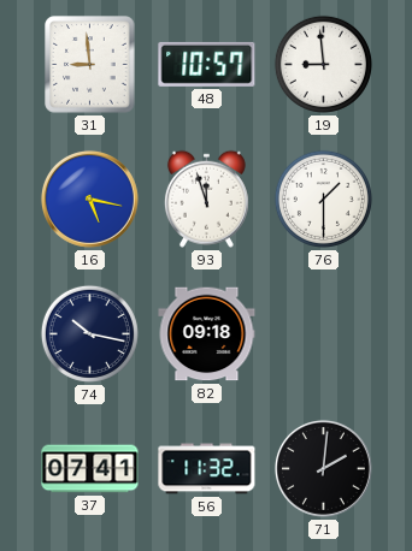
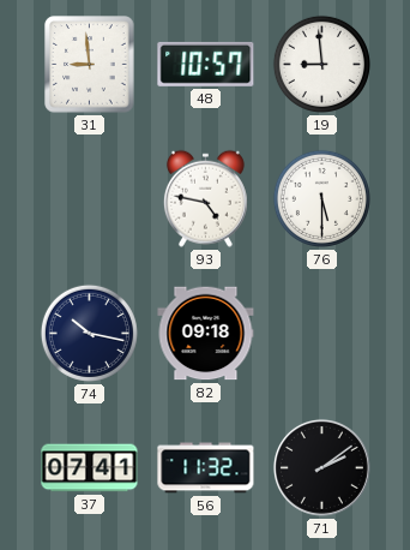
16: 5:17 -> none (89, 199)
93: 11:57 -> 4:47 (205, 198)
76: 1:30 -> 5:30 (321, 198)
71: 2:01 -> 2:09 (321, 467)
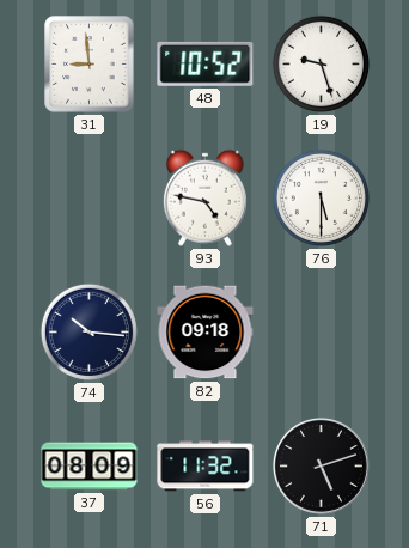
48: 10:57 -> 10:52 (206, 63)
19: 8:59 -> 9:27 (321, 63)
74: 10:17 -> 10:16 (88, 331)
37: 07:41 -> 08:09 (90, 467)
71: 2:09 -> 5:12 (321, 465)
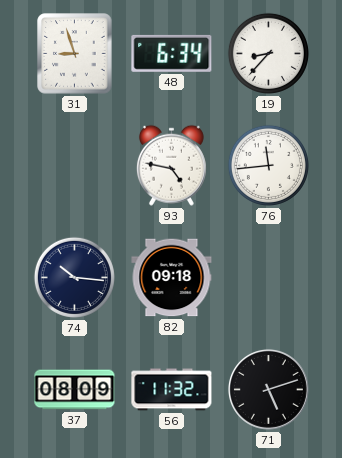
31: 8:59 -> 8:57 (75, 54)
48: 10:52 -> 6:34 (172, 53)
19: 9:27 -> 8:37 (268, 53)
76: 5:30 -> 11:44 (268, 165)
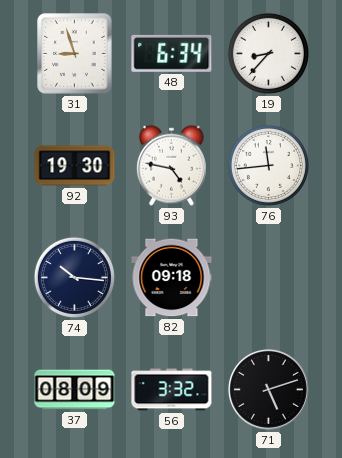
92: none -> 19:30 (75, 166)
56: 11:32 -> 3:32 (172, 390)
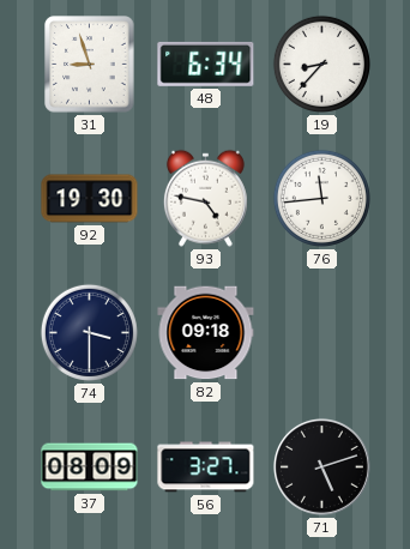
74: 10:16 -> 3:30 (89, 332)
56: 3:32 -> 3:27 (206, 467)
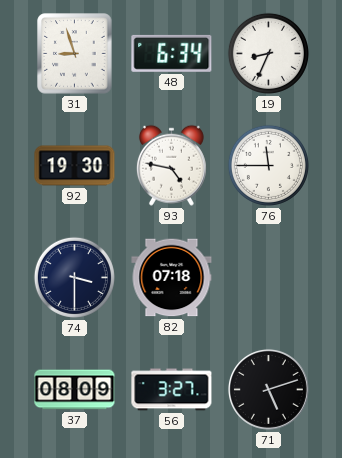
19: 8:37 -> 8:34 (268, 53)
76: 11:44 -> 11:45 (268, 165)
82: 09:18 -> 07:18 (172, 278)
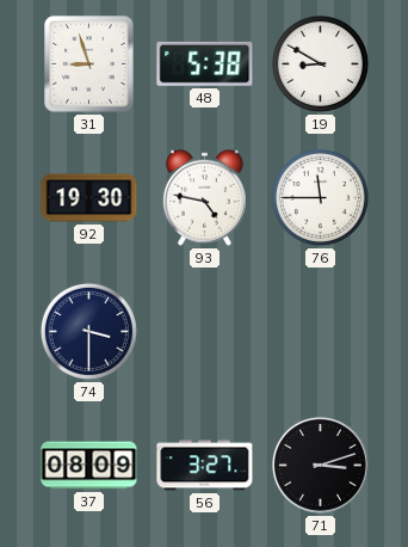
48: 6:34 -> 5:38 (205, 63)
19: 8:34 -> 8:50 (320, 63)
82: 07:18 -> none (172, 278)
71: 5:12 -> 3:12 (320, 465)
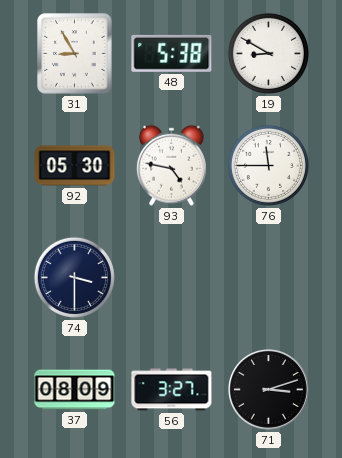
31: 8:57 -> 8:55 (75, 54)
92: 19:30 -> 05:30 (75, 166)
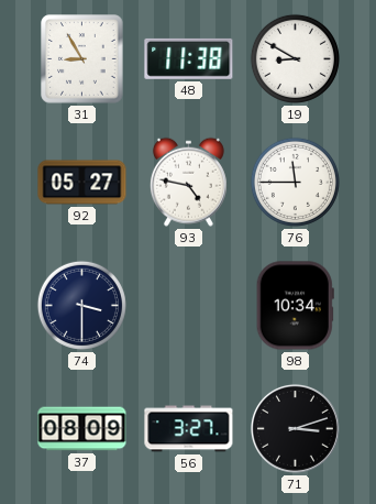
48: 5:38 -> 11:38 (189, 58)
92: 05:30 -> 05:27 (82, 183)
98: none -> 10:34 (295, 306)
